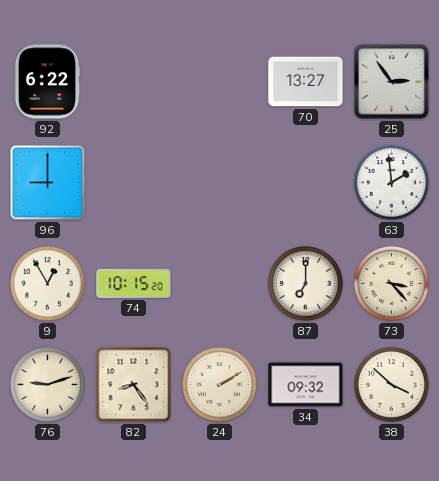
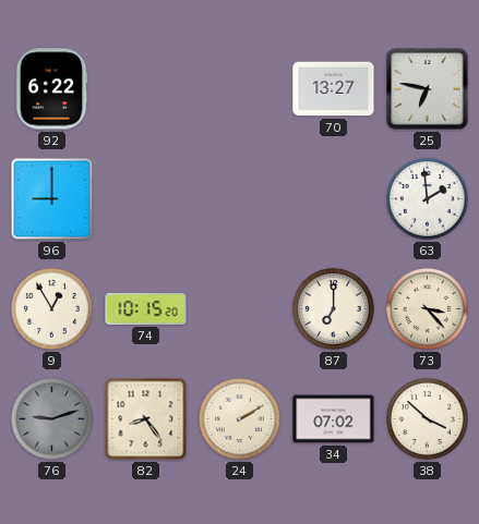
25: 2:54 -> 6:47 (428, 89)
76 dial: cream -> grey (52, 419)
34: 09:32 -> 07:02 (334, 419)
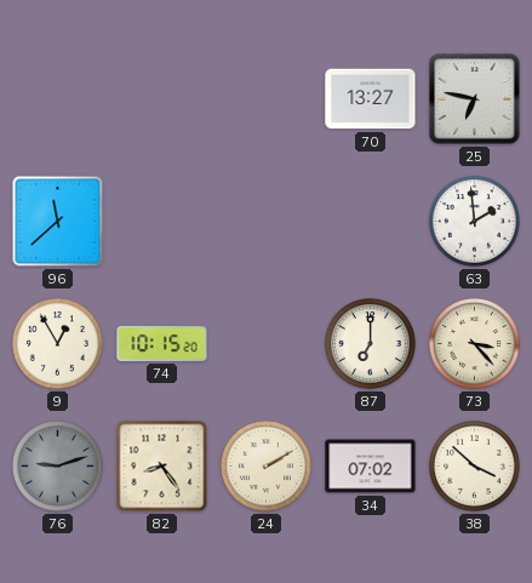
92: 6:22 -> none (51, 89)
96: 9:00 -> 11:38 (58, 222)
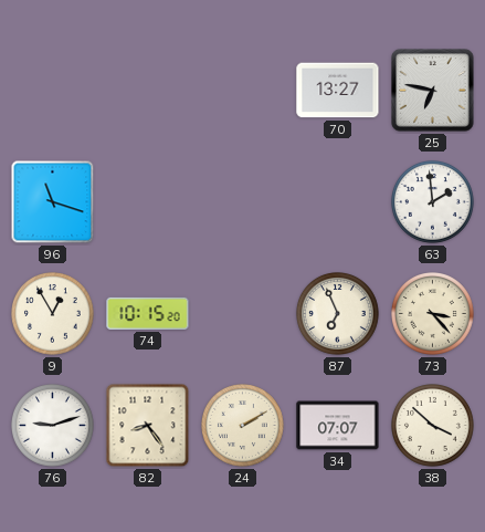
96: 11:38 -> 11:18 (53, 202)
87: 7:00 -> 6:56 (338, 314)
76 dial: grey -> white (53, 426)
34: 07:02 -> 07:07 (338, 426)
